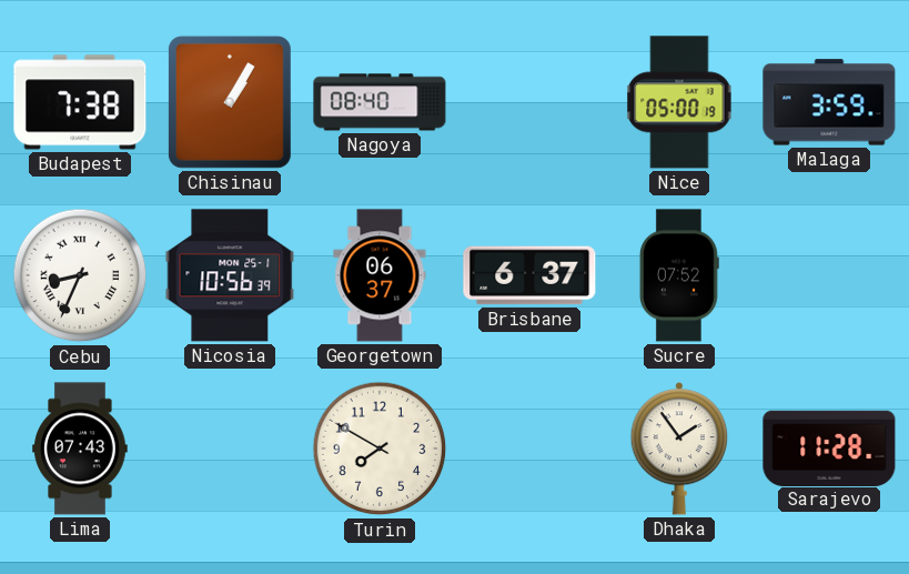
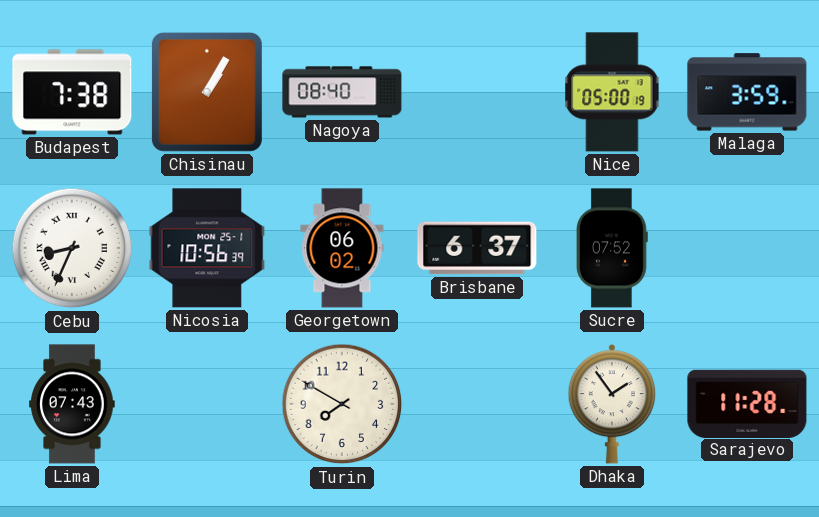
Georgetown: 06:37 -> 06:02 (342, 248)
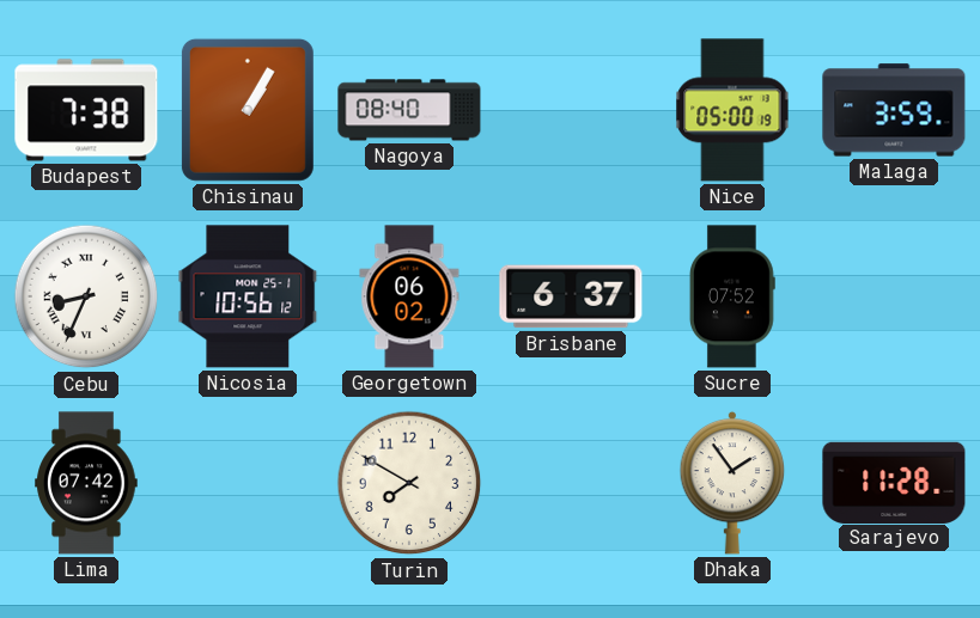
Nicosia: 10:56:39 -> 10:56:12 (248, 296)
Lima: 07:43 -> 07:42 (86, 483)
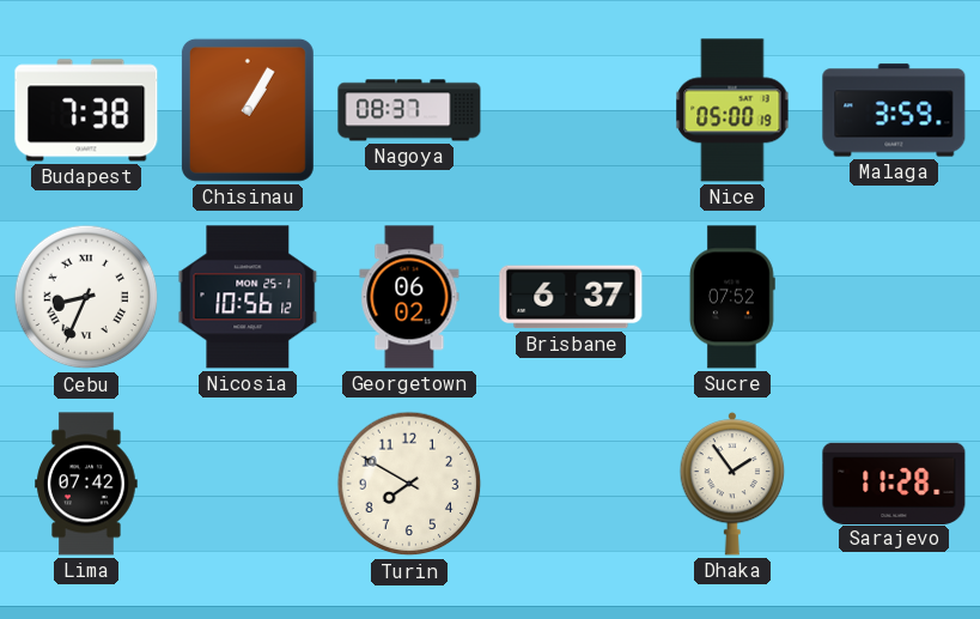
Nagoya: 08:40 -> 08:37 (409, 110)
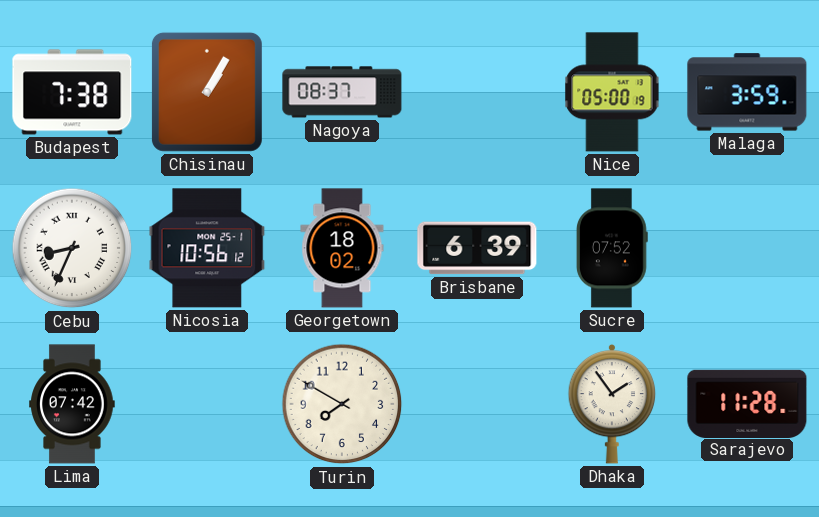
Georgetown: 06:02 -> 18:02 (342, 248)
Brisbane: 6:37 -> 6:39 (477, 248)
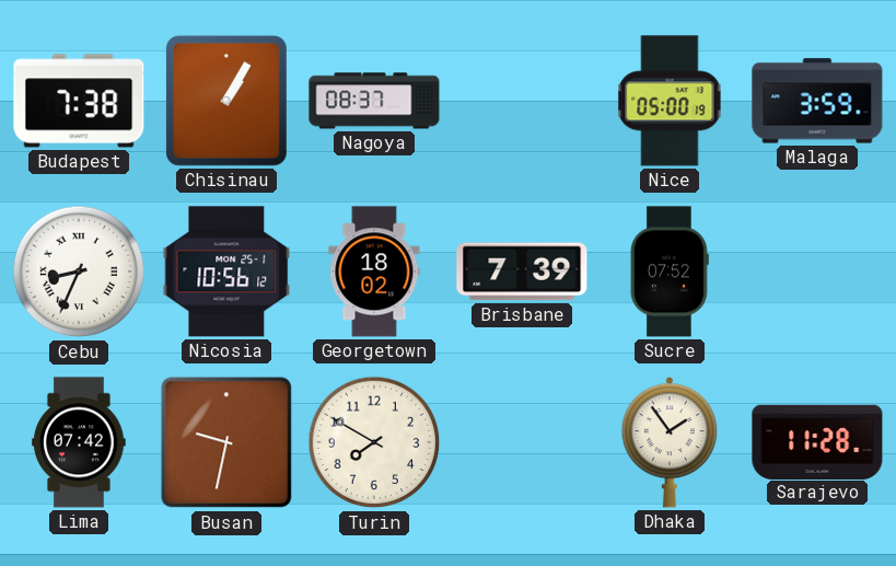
Brisbane: 6:39 -> 7:39 (522, 272)
Busan: none -> 9:32 (226, 442)
